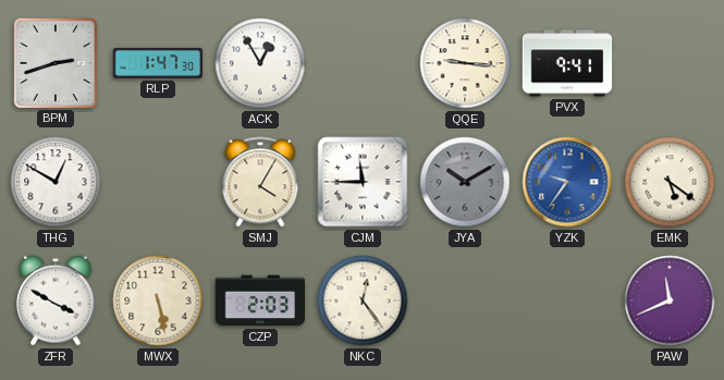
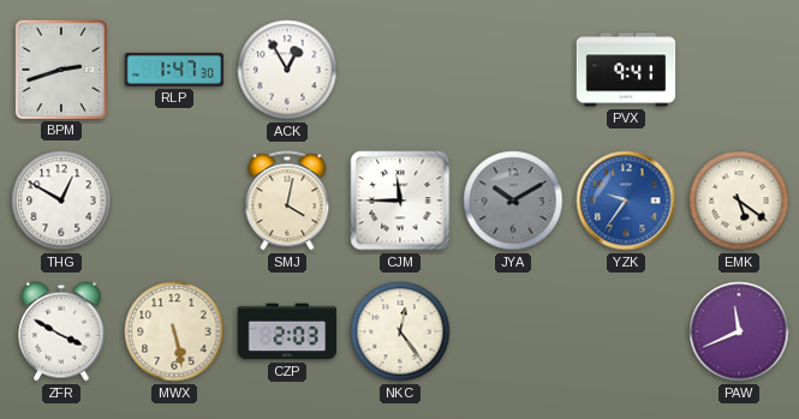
QQE: 9:16 -> none (465, 63)
SMJ: 4:05 -> 4:02 (287, 200)
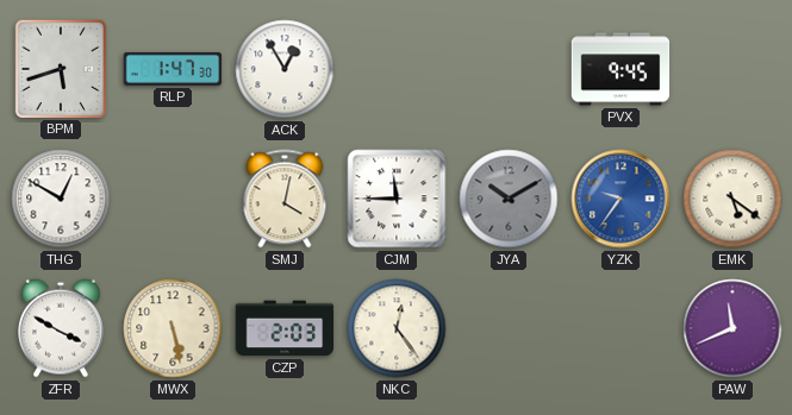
BPM: 2:42 -> 5:42 (60, 68)
PVX: 9:41 -> 9:45 (620, 69)
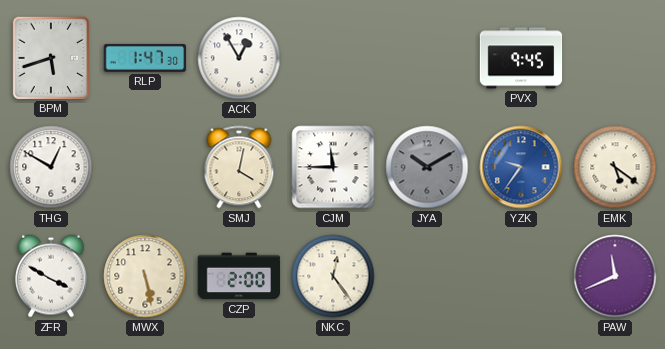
CZP: 2:03 -> 2:00 (239, 276)
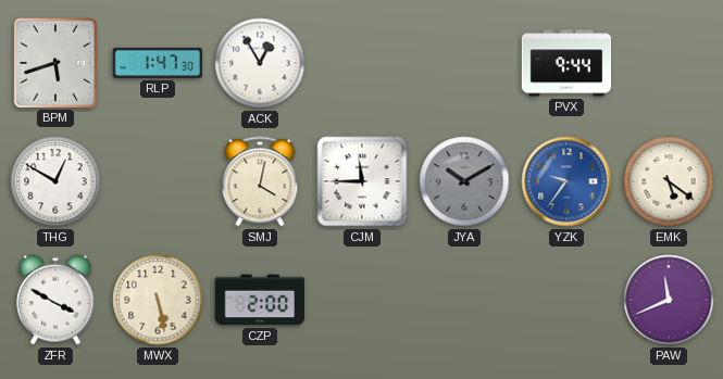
PVX: 9:45 -> 9:44 (566, 63)
NKC: 12:24 -> none (333, 276)
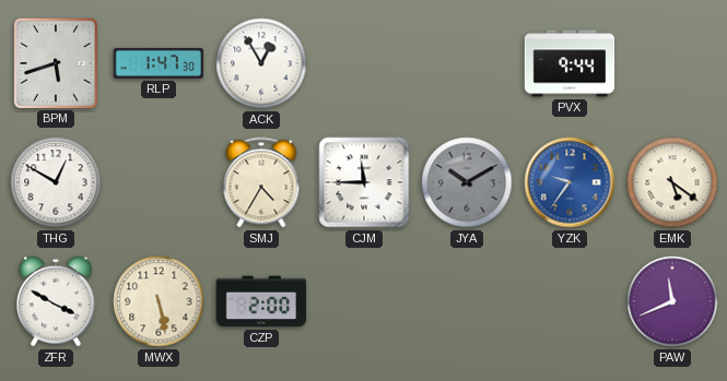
SMJ: 4:02 -> 4:35 (261, 182)
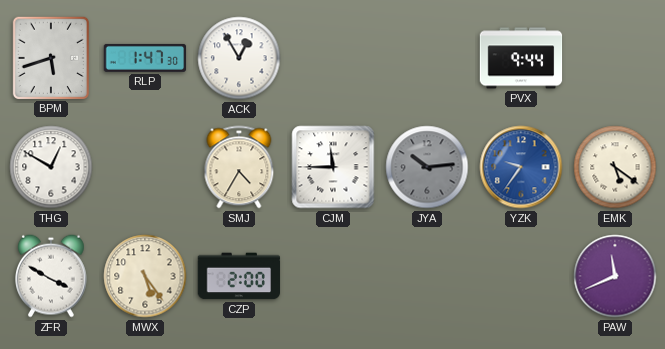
JYA: 10:10 -> 10:14 (427, 167)
MWX: 5:28 -> 5:24 (145, 276)
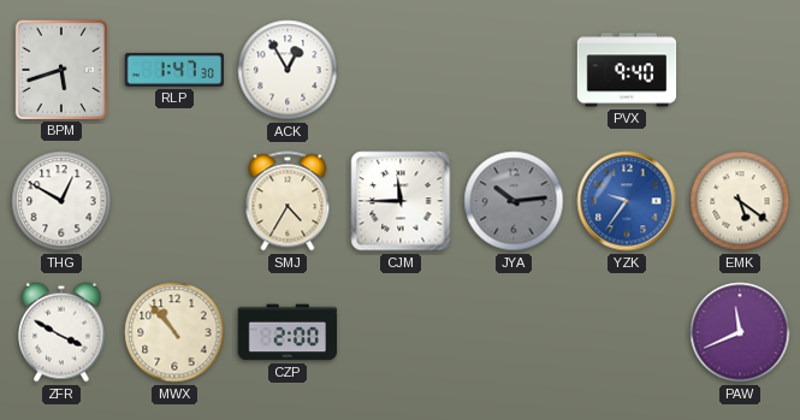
PVX: 9:44 -> 9:40 (627, 70)
MWX: 5:24 -> 10:53 (174, 332)
